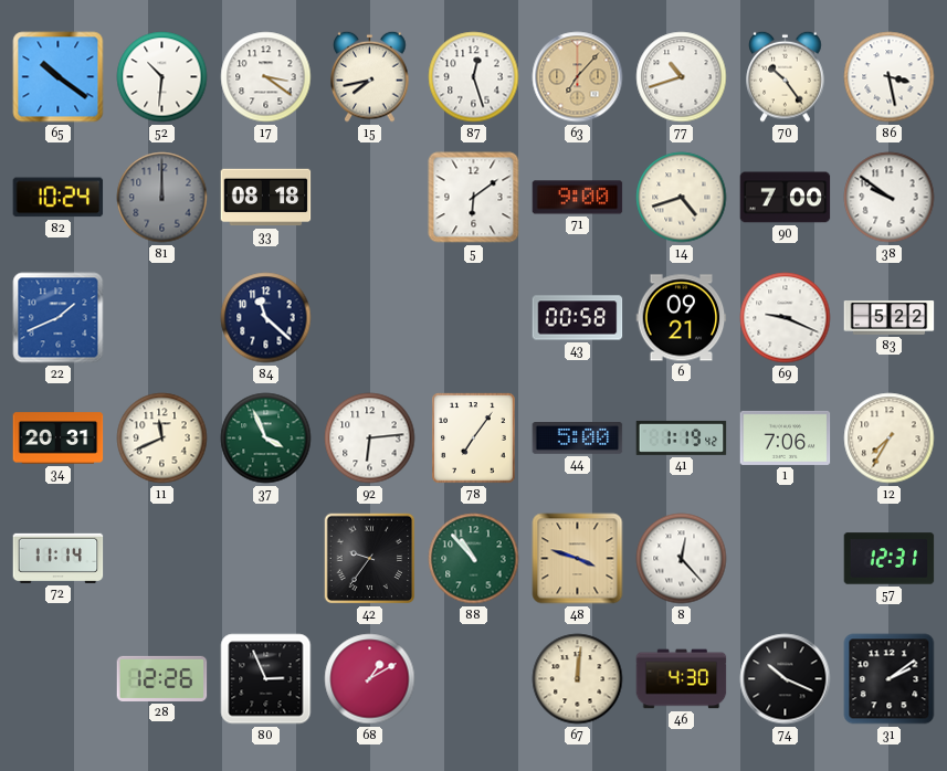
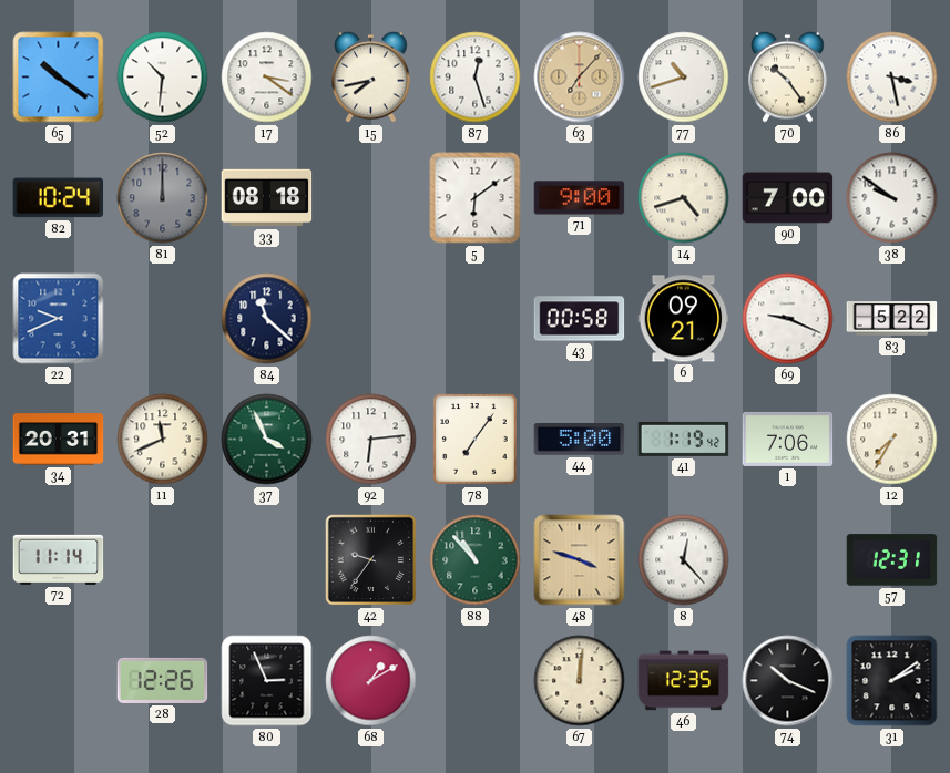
22: 1:41 -> 9:41 (59, 319)
46: 4:30 -> 12:35 (684, 681)
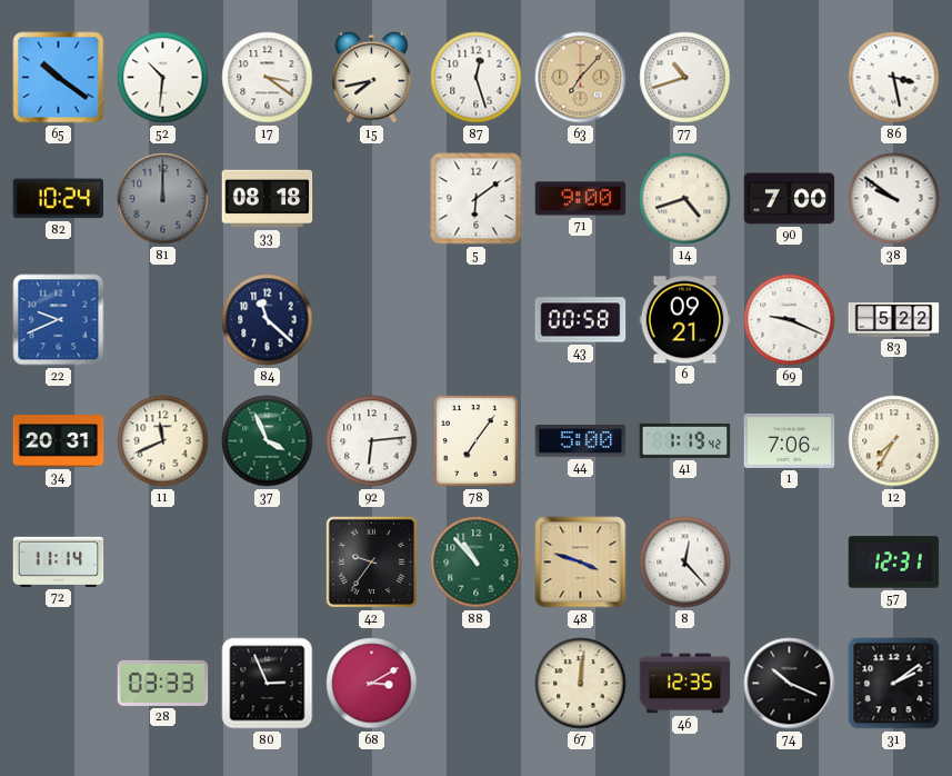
70: 10:24 -> none (788, 76)
28: 12:26 -> 03:33 (163, 683)
68: 1:10 -> 3:10 (372, 684)
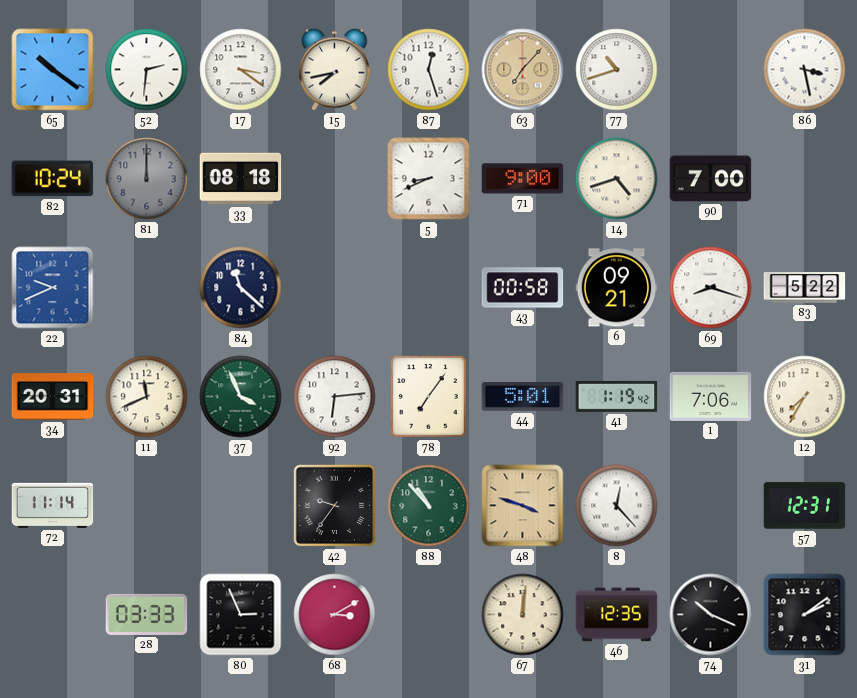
52: 10:31 -> 2:31 (147, 70)
5: 6:09 -> 8:41 (429, 179)
38: 9:51 -> none (894, 199)
69: 9:19 -> 8:18 (711, 288)
44: 5:00 -> 5:01 (523, 397)
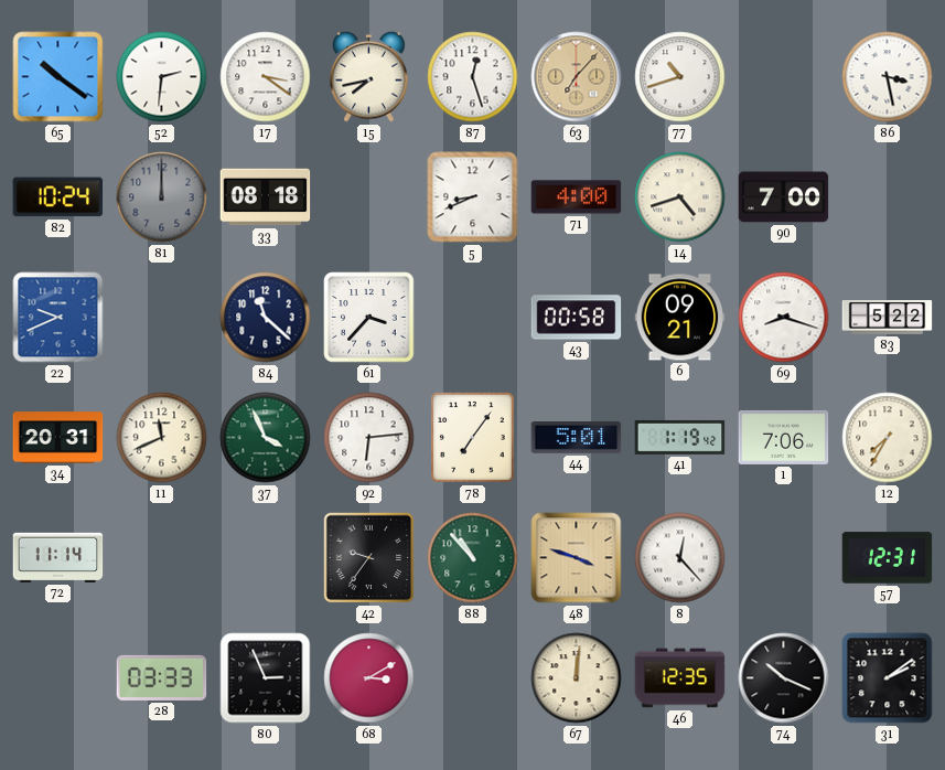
71: 9:00 -> 4:00 (577, 197)
61: none -> 3:37 (369, 318)
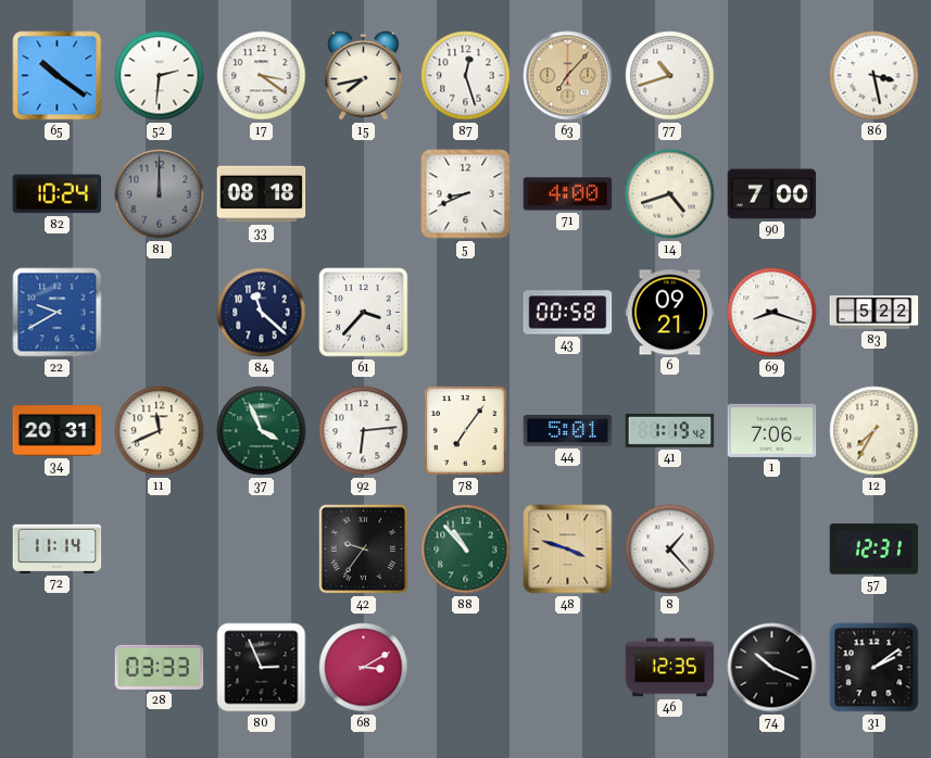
22: 9:41 -> 9:40 (58, 313)
8: 12:23 -> 1:23 (670, 549)
67: 12:01 -> none (577, 678)
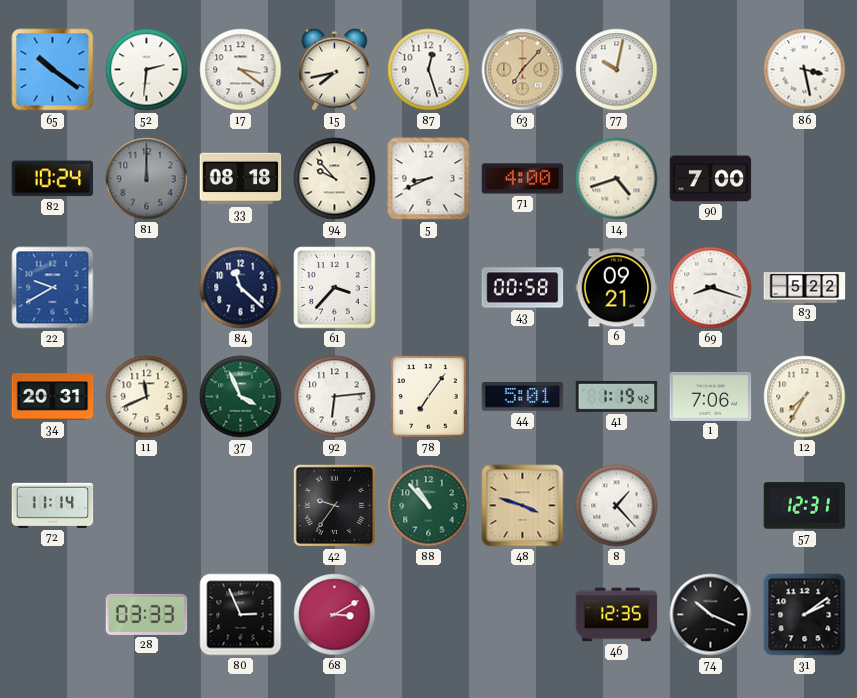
77: 10:42 -> 10:02 (617, 70)
94: none -> 9:53 (335, 179)
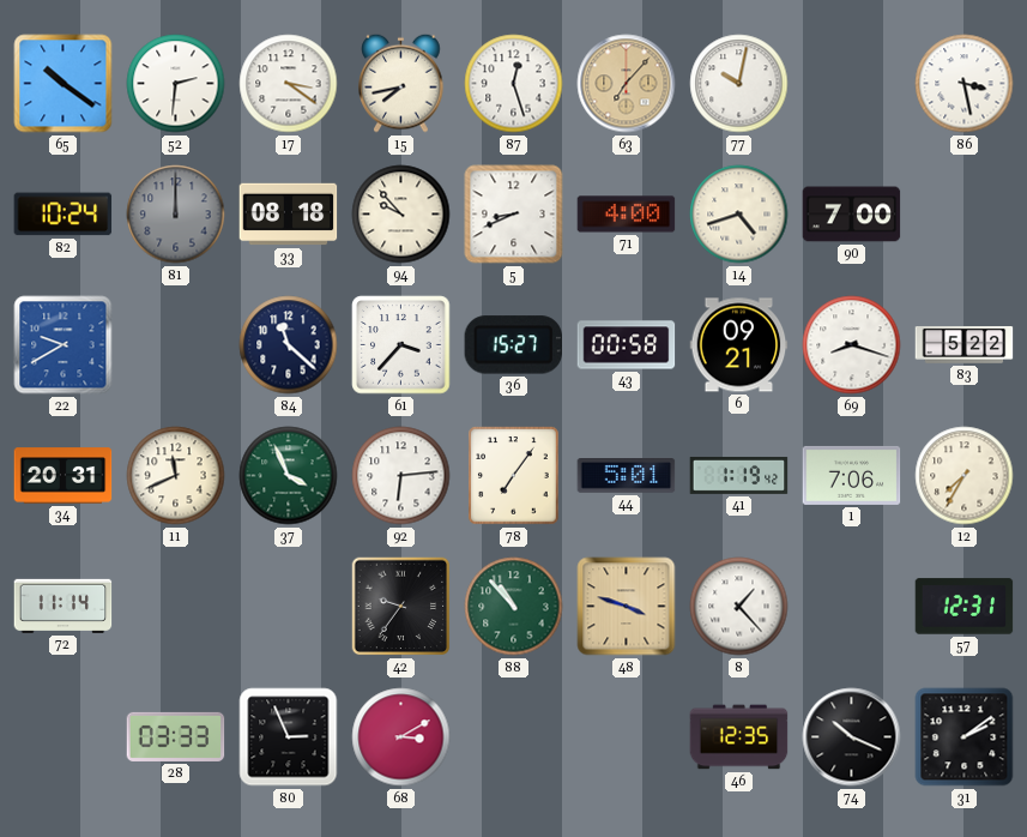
36: none -> 15:27 (514, 345)
